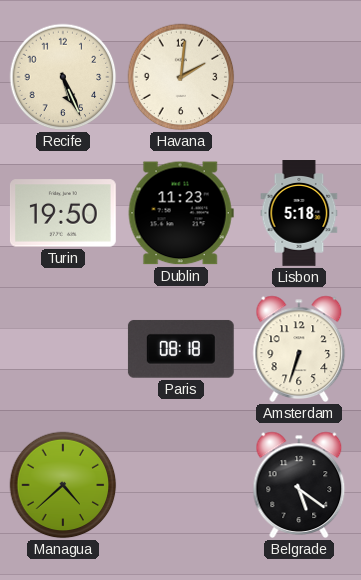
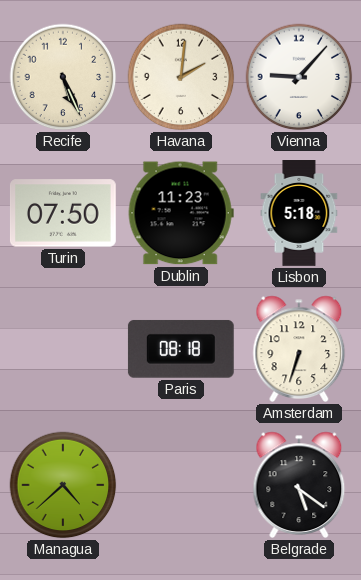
Vienna: none -> 9:07 (299, 77)
Turin: 19:50 -> 07:50 (63, 213)
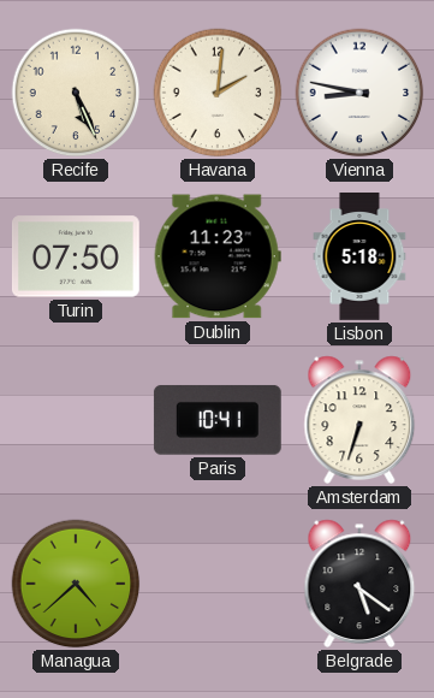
Vienna: 9:07 -> 8:47 (359, 93)
Paris: 08:18 -> 10:41 (218, 420)
